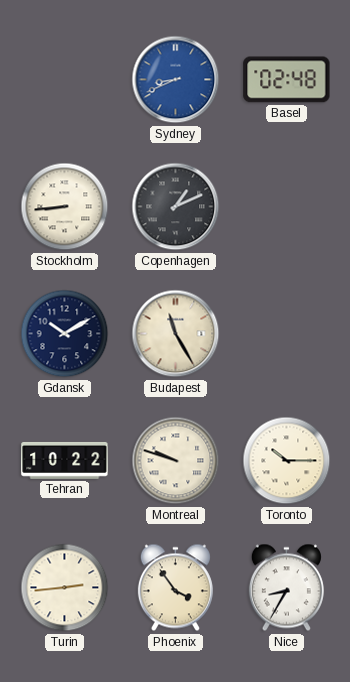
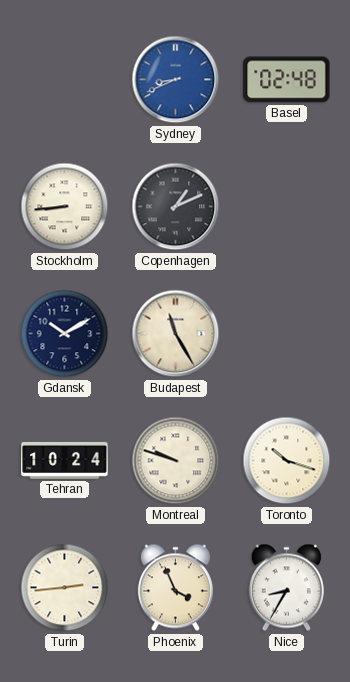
Tehran: 10:22 -> 10:24 (65, 460)
Toronto: 10:15 -> 10:18 (287, 461)
Phoenix: 3:54 -> 3:56 (175, 588)
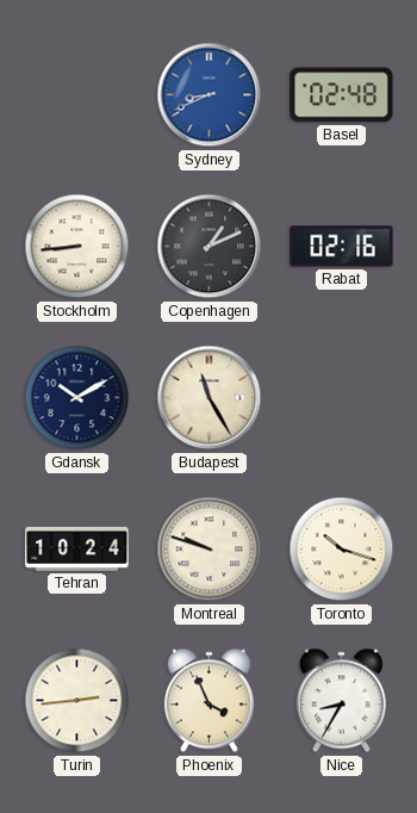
Rabat: none -> 02:16 (342, 247)
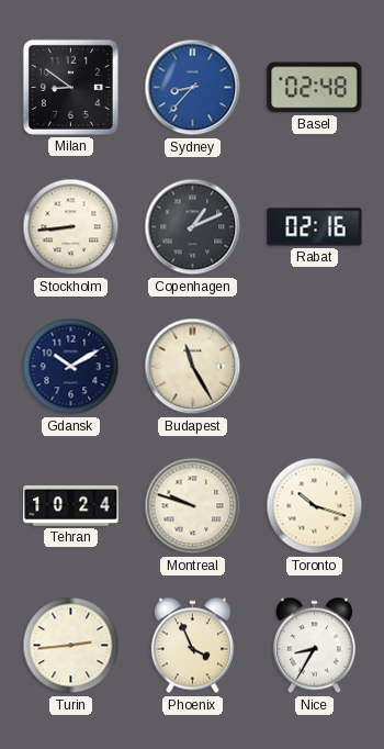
Milan: none -> 8:51 (70, 87)
Sydney: 8:41 -> 8:37 (193, 88)
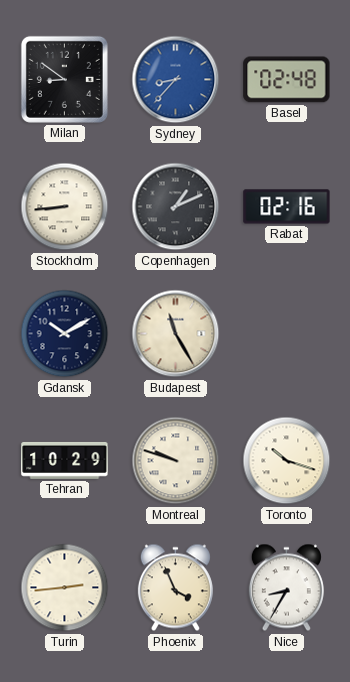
Tehran: 10:24 -> 10:29 (65, 460)
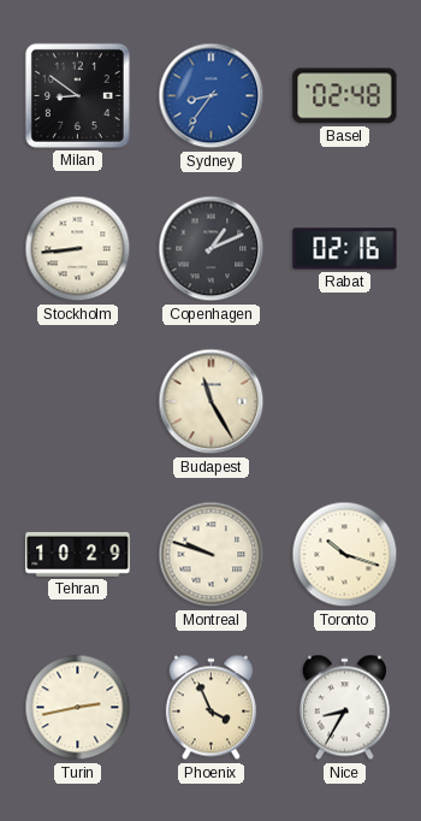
Sydney: 8:37 -> 8:36 (212, 96)
Gdansk: 10:10 -> none (65, 334)
Turin: 2:44 -> 2:43 (78, 708)
